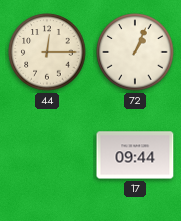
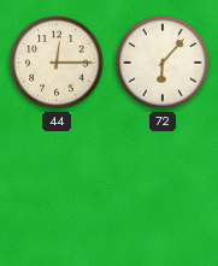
72: 1:04 -> 6:07 (163, 63)
17: 09:44 -> none (135, 155)
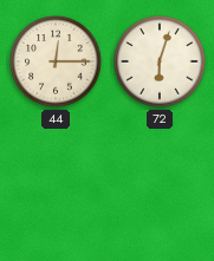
72: 6:07 -> 6:03 (160, 61)
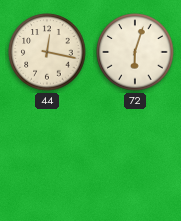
44: 12:15 -> 12:17 (47, 52)
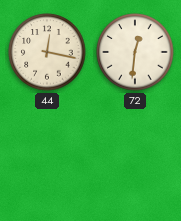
72: 6:03 -> 12:31 (135, 52)
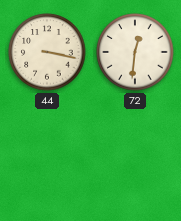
44: 12:17 -> 3:17 (47, 52)
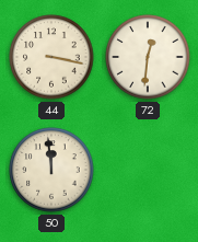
50: none -> 11:59 (51, 170)
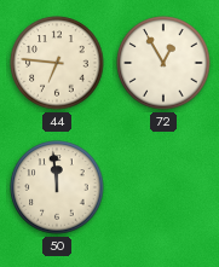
44: 3:17 -> 6:46 (57, 63)
72: 12:31 -> 12:55 (163, 63)
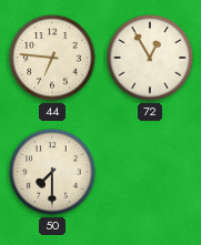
50: 11:59 -> 7:30 (52, 172)
